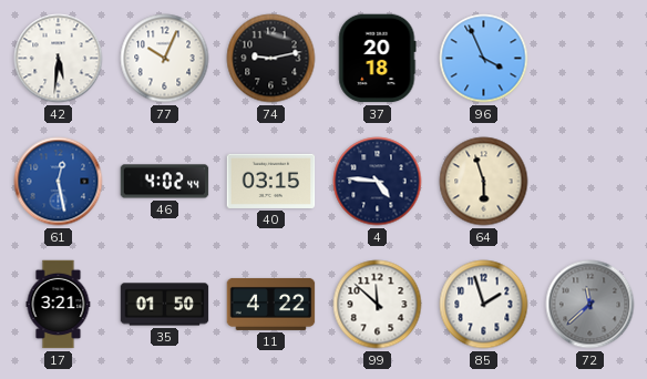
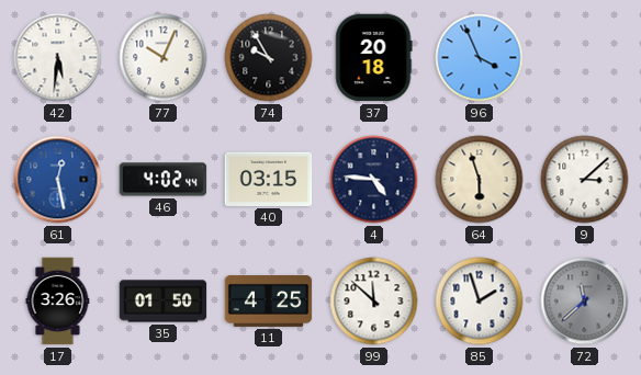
74: 9:13 -> 9:55 (269, 58)
9: none -> 3:08 (585, 180)
17: 3:21 -> 3:26 (58, 302)
11: 4:22 -> 4:25 (269, 300)
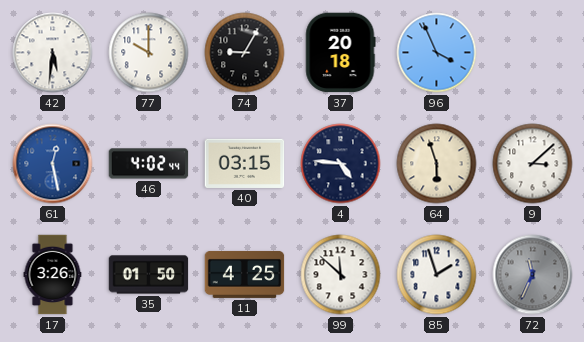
77: 10:04 -> 10:00 (149, 53)
74: 9:55 -> 9:05 (245, 53)
72: 11:38 -> 11:34 (533, 275)
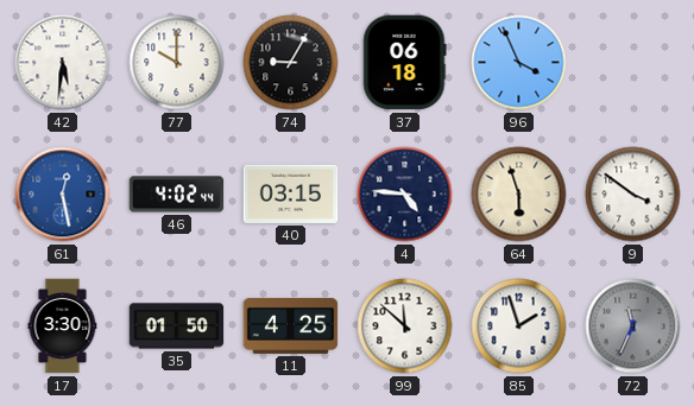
37: 20:18 -> 06:18 (405, 63)
9: 3:08 -> 3:51 (633, 195)
17: 3:26 -> 3:30 (63, 326)
